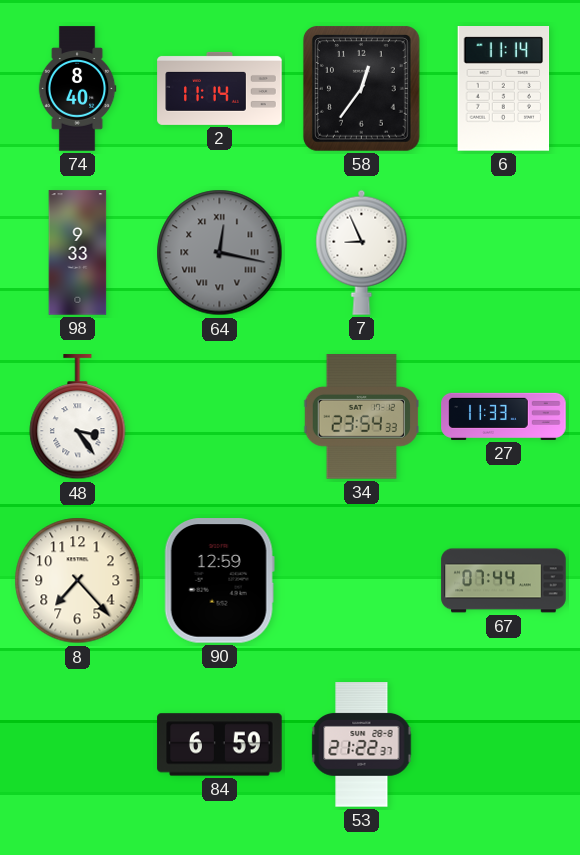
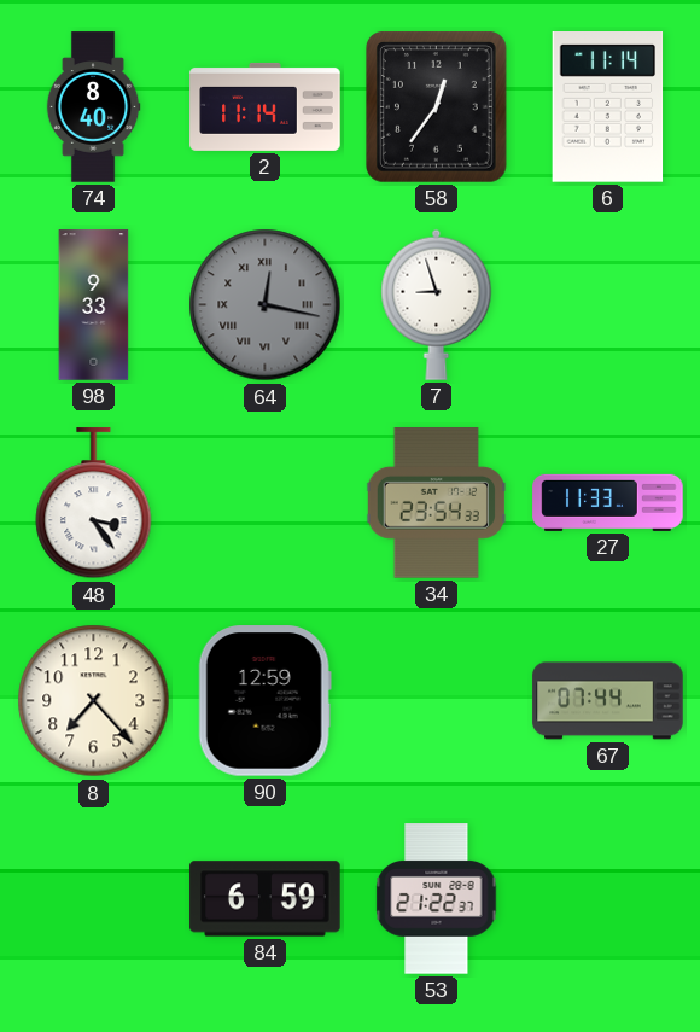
7: 8:56 -> 8:57 (437, 304)
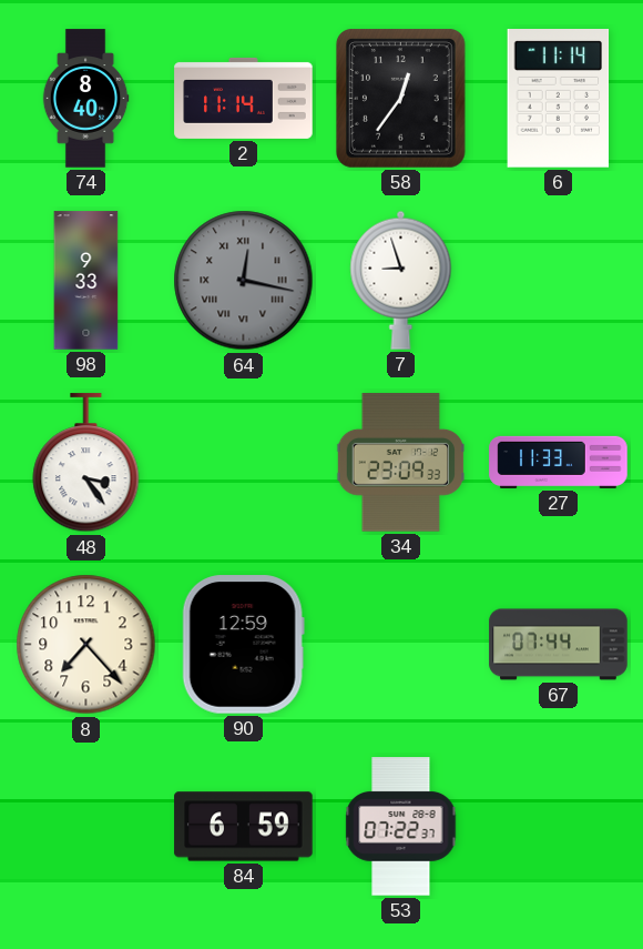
34: 23:54 -> 23:09 (400, 463)
53: 21:22 -> 07:22 (401, 827)
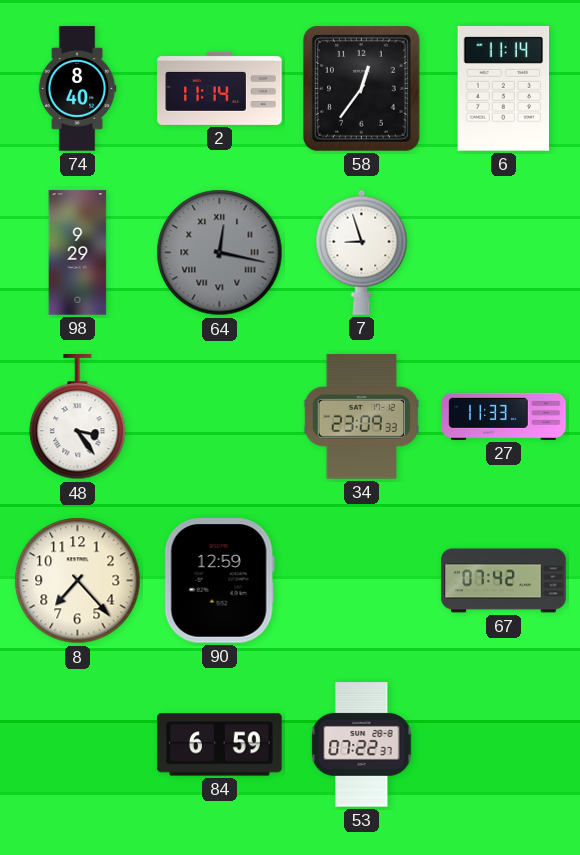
98: 9:33 -> 9:29 (78, 253)
67: 07:44 -> 07:42 (504, 581)
